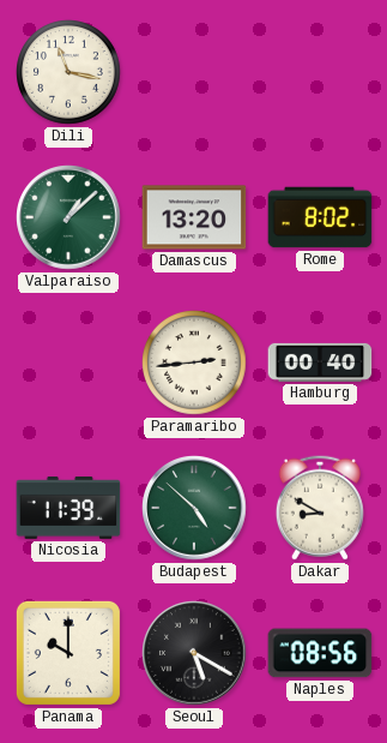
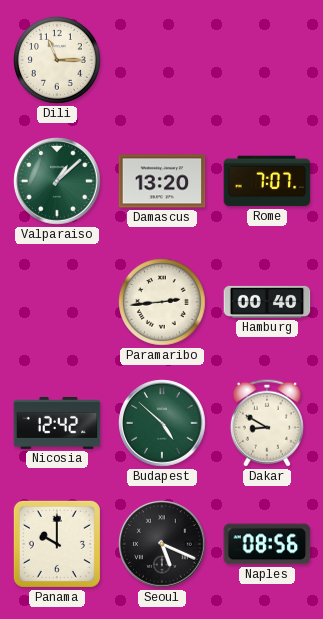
Dili: 11:17 -> 11:15 (58, 61)
Rome: 8:02 -> 7:07 (267, 181)
Nicosia: 11:39 -> 12:42 (57, 423)
Seoul: 5:20 -> 5:19 (162, 544)
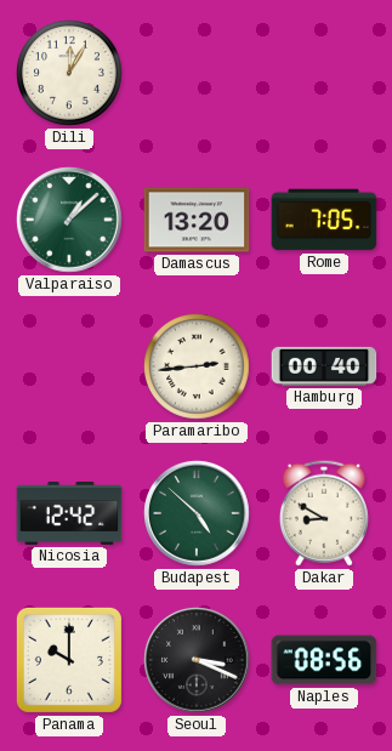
Dili: 11:15 -> 12:05 (70, 74)
Rome: 7:07 -> 7:05 (324, 220)
Seoul: 5:19 -> 3:19 (197, 660)
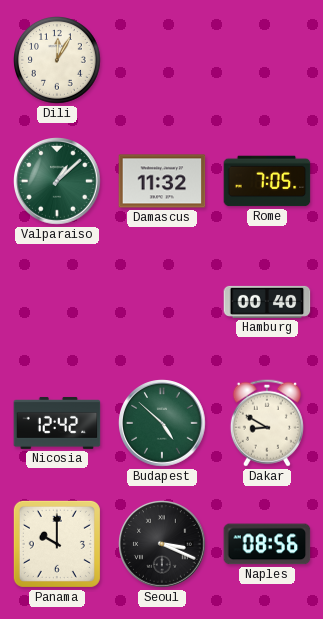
Damascus: 13:20 -> 11:32 (162, 181)
Paramaribo: 2:44 -> none (198, 368)
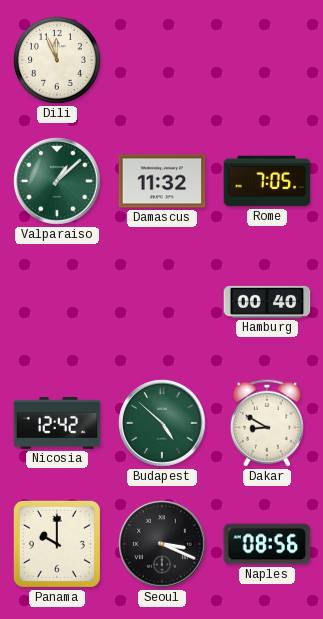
Dili: 12:05 -> 11:56 (58, 61)
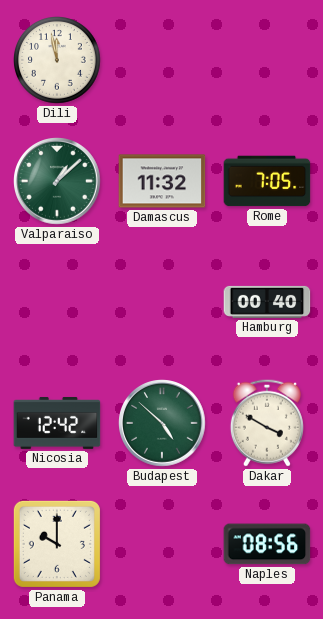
Dili: 11:56 -> 11:58 (58, 61)
Dakar: 8:50 -> 3:50 (267, 423)
Seoul: 3:19 -> none (162, 544)
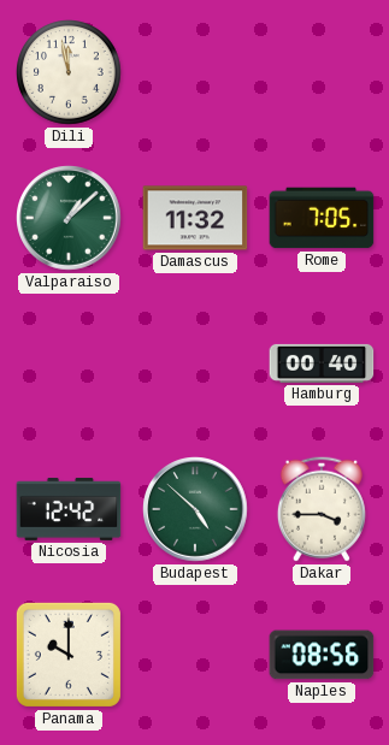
Dakar: 3:50 -> 3:45 (322, 509)
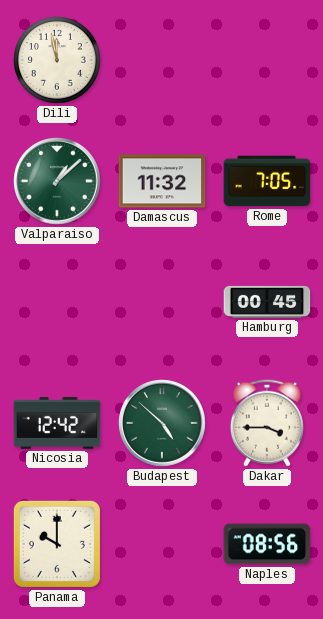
Hamburg: 00:40 -> 00:45 (267, 302)
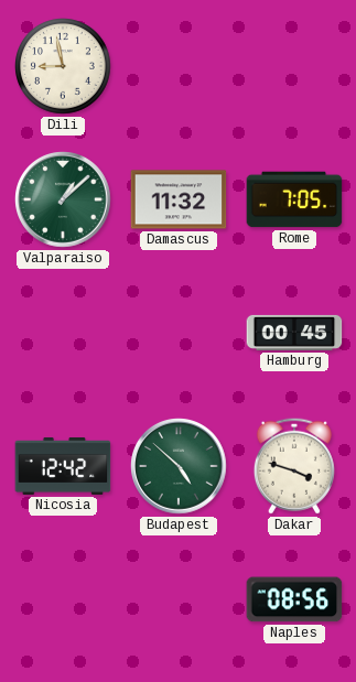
Dili: 11:58 -> 8:58 (64, 67)
Dakar: 3:45 -> 3:48 (294, 466)
Panama: 10:00 -> none (57, 544)
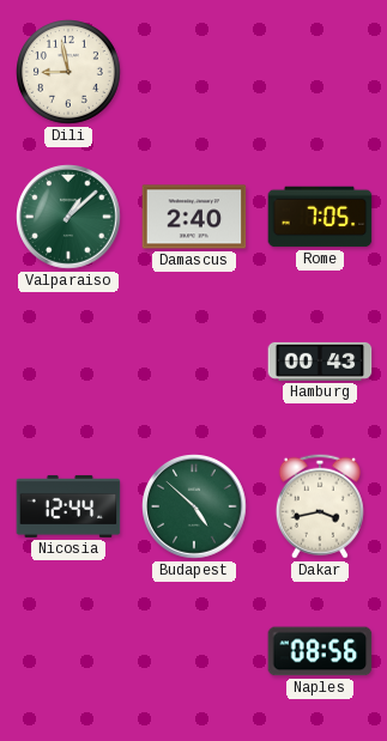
Damascus: 11:32 -> 2:40 (194, 217)
Hamburg: 00:45 -> 00:43 (320, 362)
Nicosia: 12:42 -> 12:44 (68, 506)
Dakar: 3:48 -> 3:43 (320, 506)
